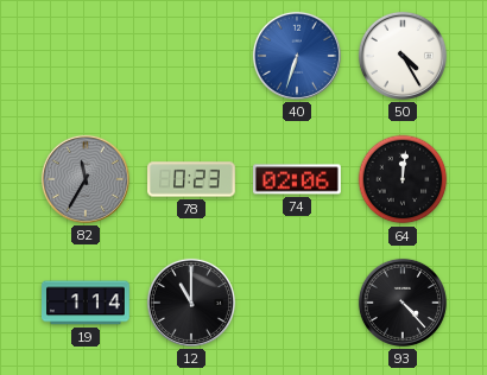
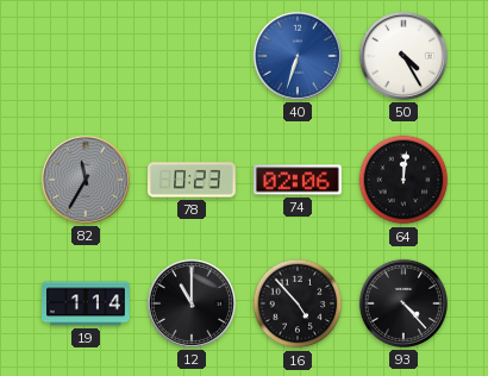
16: none -> 4:53 (298, 303)
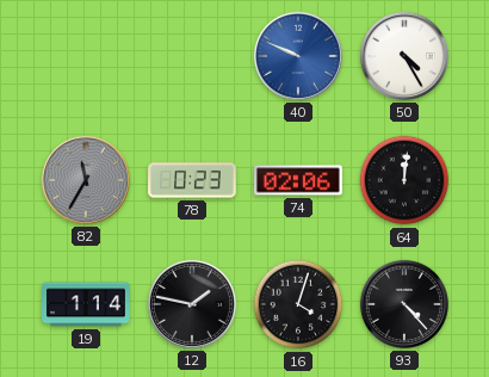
40: 6:33 -> 9:49 (298, 56)
12: 11:00 -> 1:47 (192, 304)
16: 4:53 -> 4:03 (298, 304)
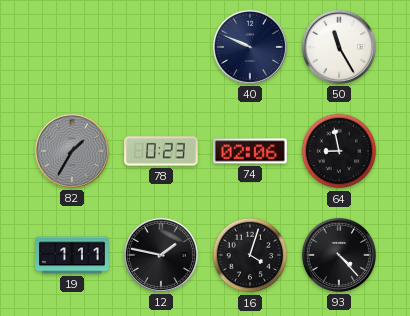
40 dial: blue -> navy (250, 47)
50: 4:25 -> 11:25 (339, 47)
82: 11:35 -> 1:35 (72, 151)
64: 12:01 -> 8:58 (339, 151)
19: 1:14 -> 1:11 (73, 255)
